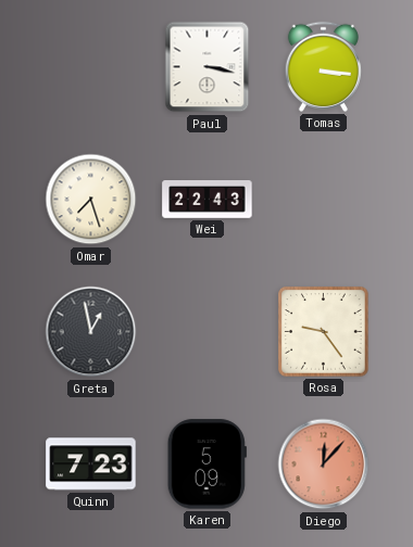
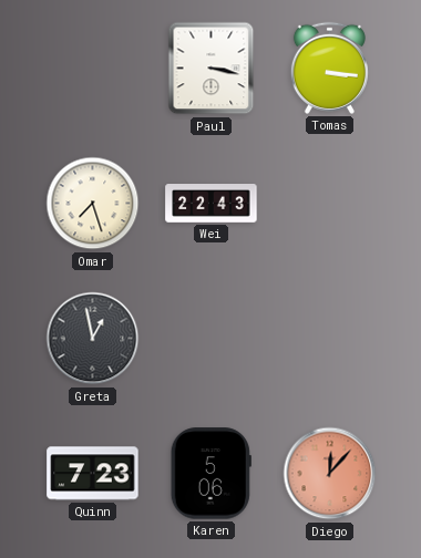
Rosa: 9:24 -> none (324, 332)
Karen: 5:09 -> 5:06 (210, 474)
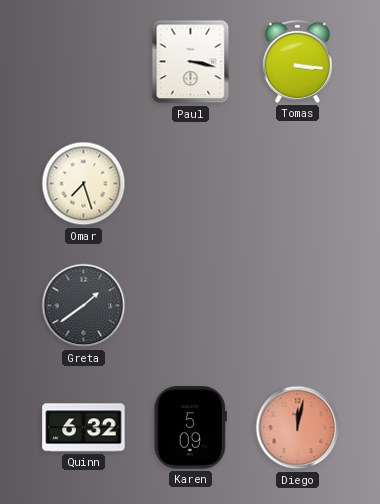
Wei: 22:43 -> none (212, 204)
Greta: 12:58 -> 1:39 (84, 306)
Quinn: 7:23 -> 6:32 (84, 428)
Karen: 5:06 -> 5:09 (190, 428)
Diego: 12:07 -> 12:02 (298, 428)
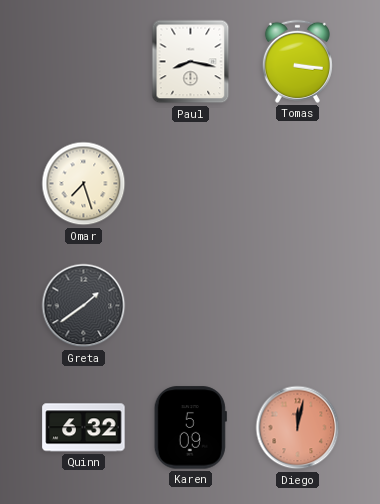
Paul: 3:17 -> 8:17 (191, 62)
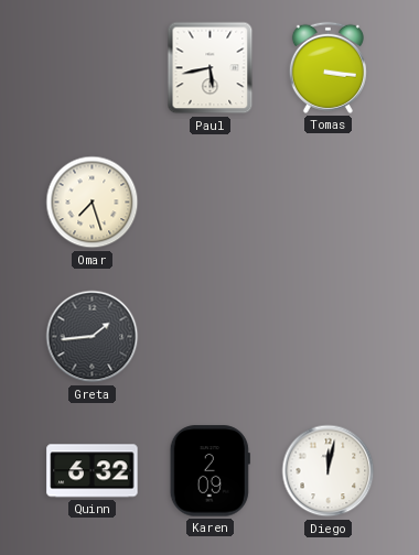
Paul: 8:17 -> 5:43 (211, 68)
Greta: 1:39 -> 1:44 (93, 337)
Karen: 5:09 -> 2:09 (209, 471)
Diego dial: salmon -> white (329, 471)
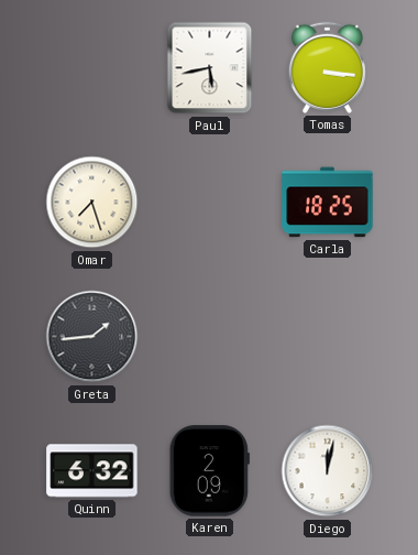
Carla: none -> 18:25 (328, 203)
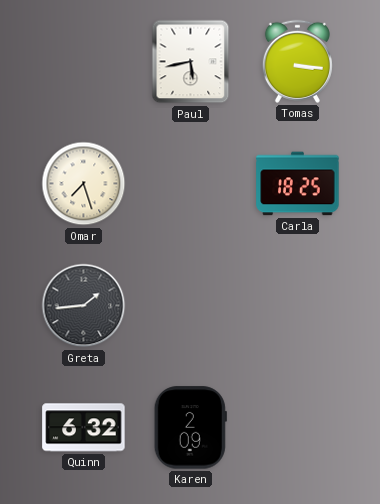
Diego: 12:02 -> none (328, 471)
